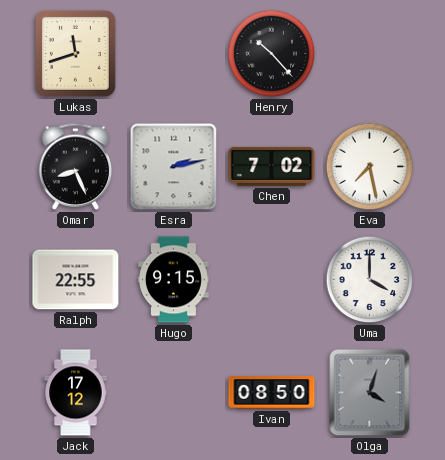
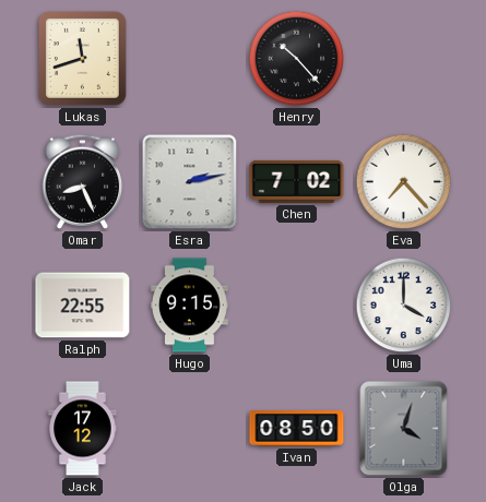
Eva: 7:28 -> 7:23 (404, 182)
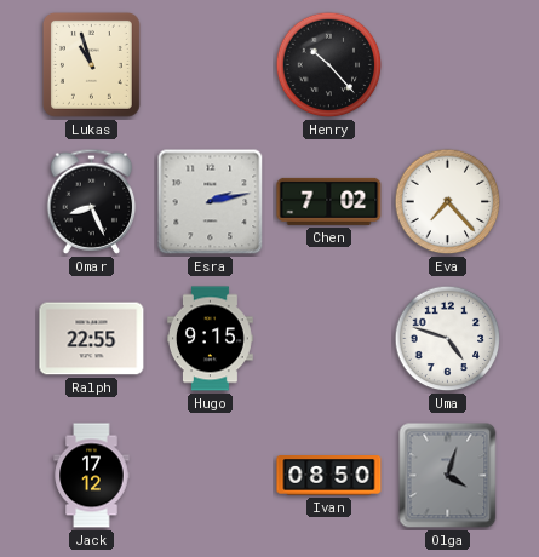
Lukas: 11:42 -> 10:57 (91, 64)
Uma: 4:00 -> 4:48 (448, 339)
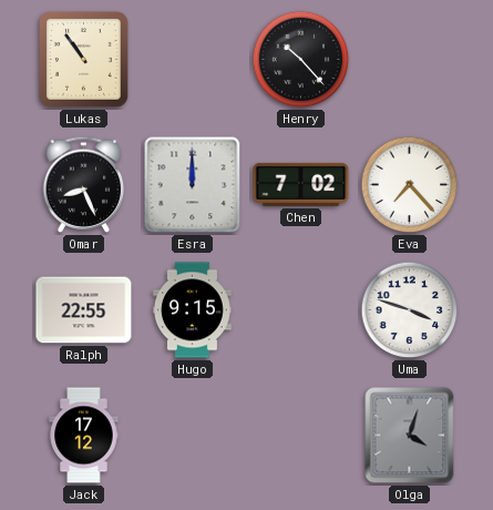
Lukas: 10:57 -> 10:54 (83, 59)
Esra: 2:13 -> 12:00 (193, 185)
Uma: 4:48 -> 3:48 (410, 310)
Ivan: 08:50 -> none (329, 476)
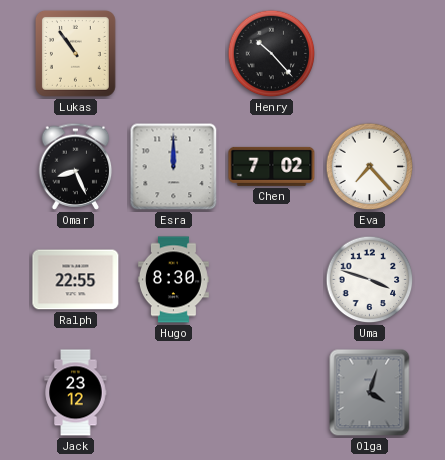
Hugo: 9:15 -> 8:30 (173, 280)
Jack: 17:12 -> 23:12 (76, 393)
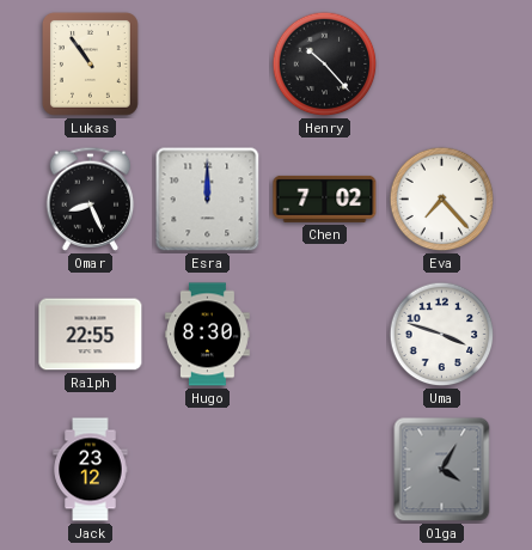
Olga: 4:03 -> 4:05 (442, 470)
